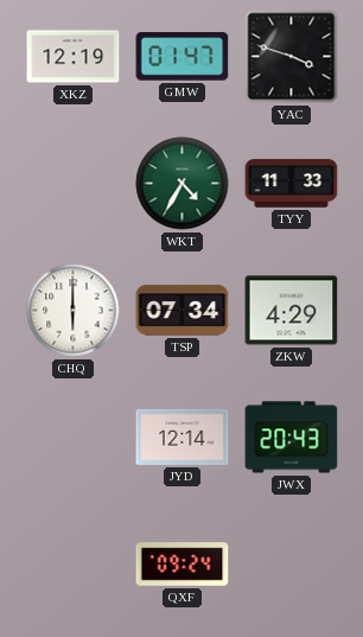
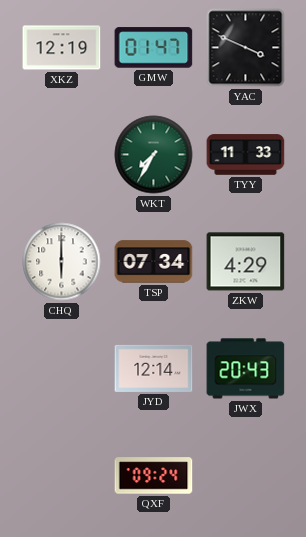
YAC: 3:48 -> 3:49 (246, 48)
WKT: 4:35 -> 7:35 (154, 155)
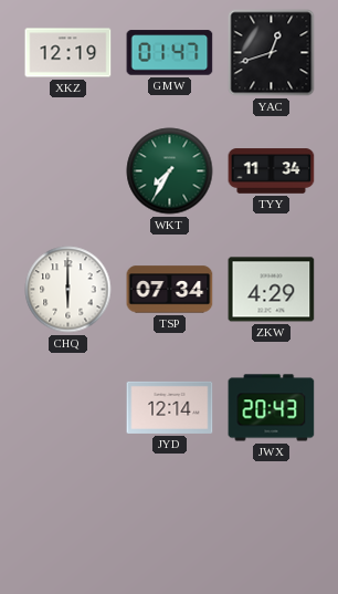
YAC: 3:49 -> 12:42 (272, 53)
TYY: 11:33 -> 11:34 (272, 171)
QXF: 09:24 -> none (154, 476)
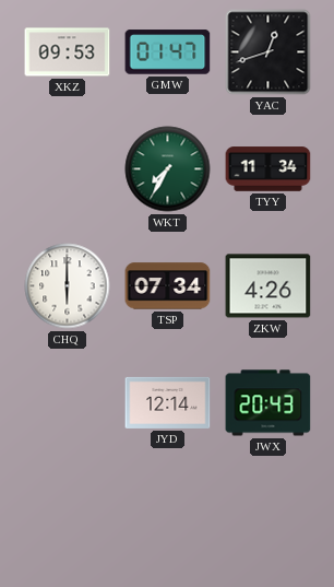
XKZ: 12:19 -> 09:53 (68, 52)
ZKW: 4:29 -> 4:26 (269, 286)
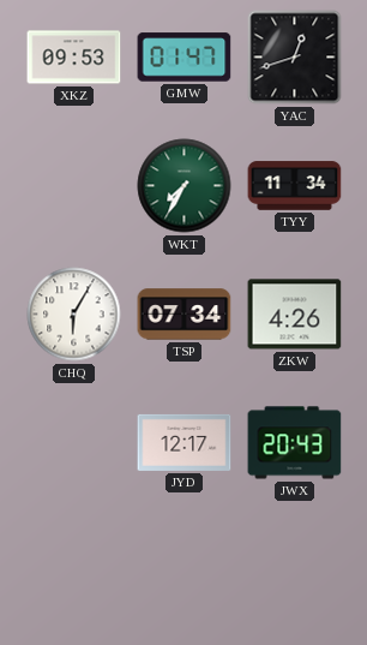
CHQ: 6:00 -> 6:05 (74, 315)
JYD: 12:14 -> 12:17 (185, 442)
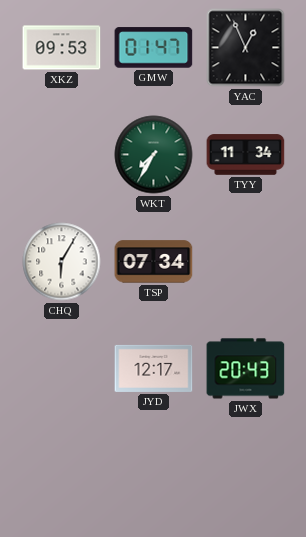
YAC: 12:42 -> 12:56 (246, 48)
ZKW: 4:26 -> none (295, 315)
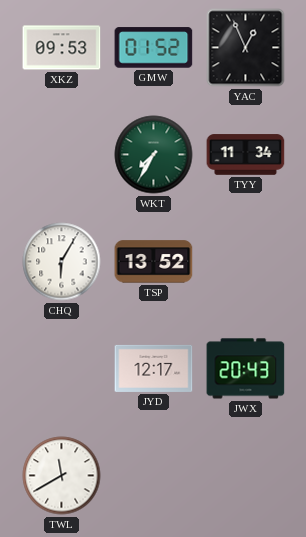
GMW: 01:47 -> 01:52 (154, 48)
TSP: 07:34 -> 13:52 (154, 262)
TWL: none -> 11:40 (62, 476)
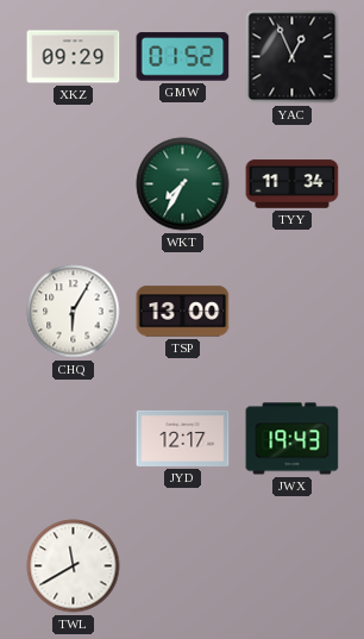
XKZ: 09:53 -> 09:29 (74, 57)
TSP: 13:52 -> 13:00 (183, 312)
JWX: 20:43 -> 19:43 (293, 439)
